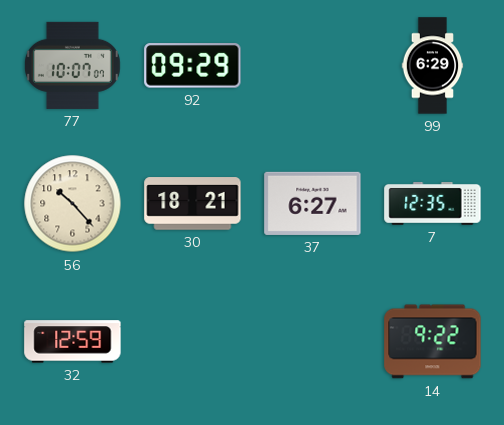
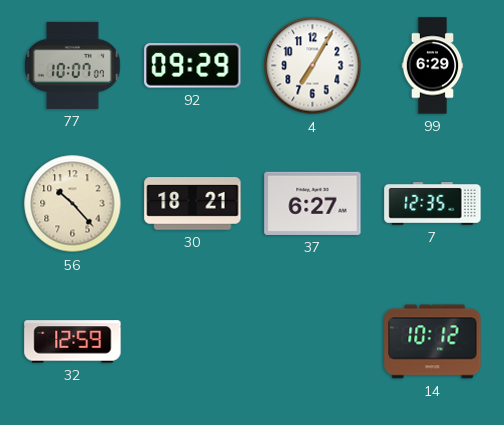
4: none -> 7:05 (313, 66)
14: 9:22 -> 10:12 (433, 342)
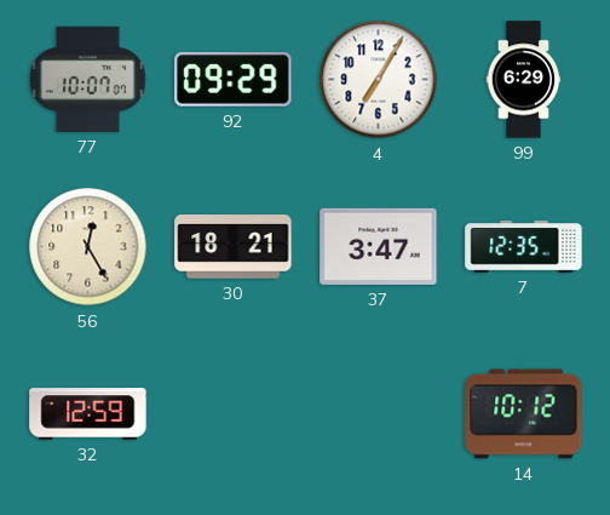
56: 10:23 -> 12:25 (88, 247)
37: 6:27 -> 3:47 (379, 246)
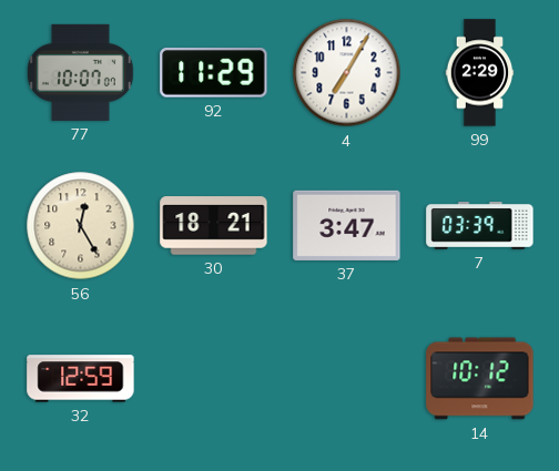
92: 09:29 -> 11:29 (214, 73)
99: 6:29 -> 2:29 (480, 73)
7: 12:35 -> 03:39 (480, 226)
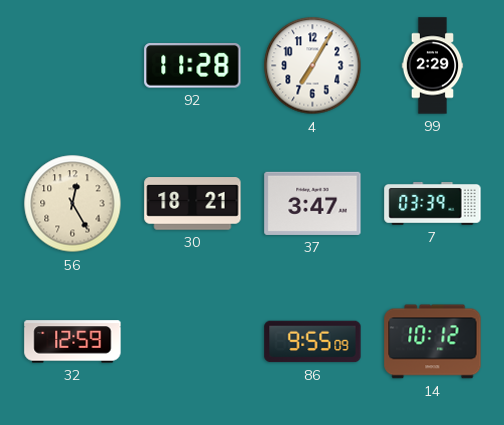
77: 10:07 -> none (80, 72)
92: 11:29 -> 11:28 (193, 66)
86: none -> 9:55 (313, 342)
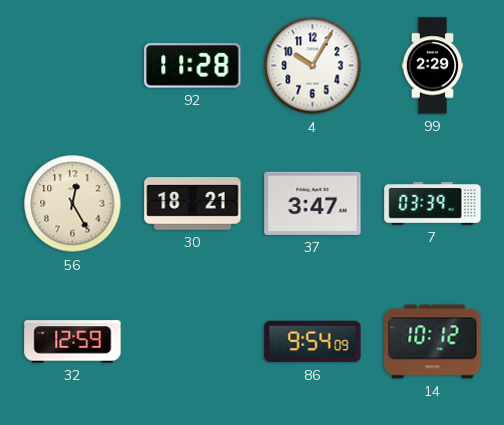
4: 7:05 -> 10:05 (313, 66)
86: 9:55 -> 9:54 (313, 342)
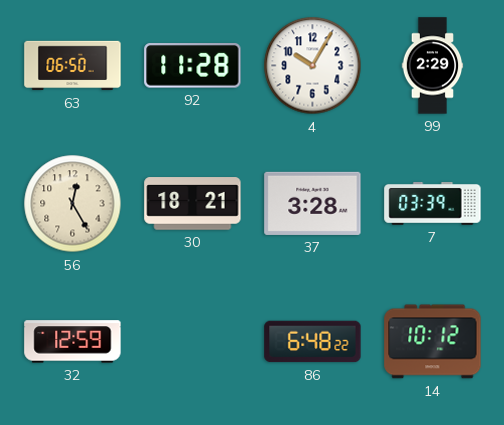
63: none -> 06:50 (73, 66)
37: 3:47 -> 3:28 (313, 203)
86: 9:54 -> 6:48 (313, 342)
